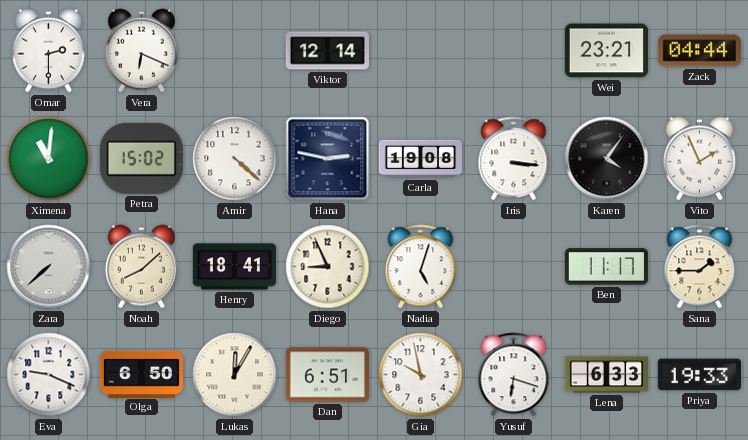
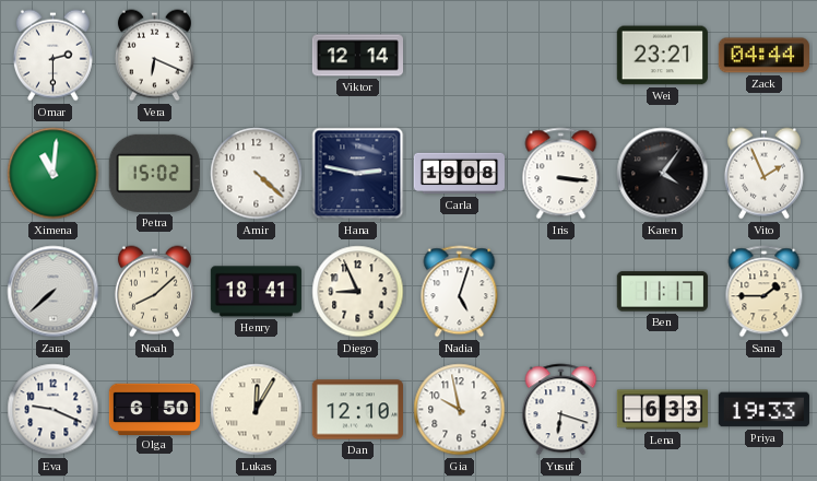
Dan: 6:51 -> 12:10 (357, 410)
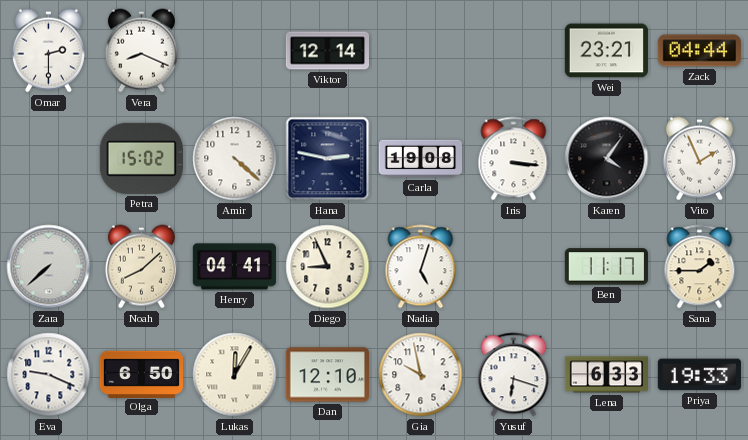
Vera: 6:19 -> 8:19 (141, 51)
Ximena: 11:01 -> none (54, 174)
Henry: 18:41 -> 04:41 (234, 267)
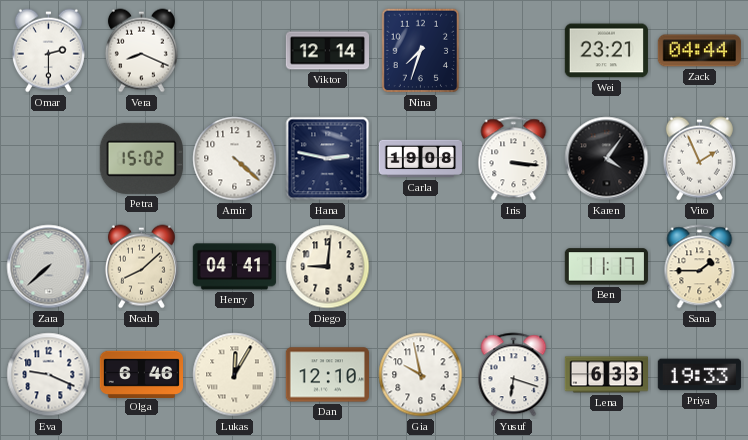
Nina: none -> 7:33 (421, 51)
Diego: 8:56 -> 9:01 (328, 267)
Nadia: 5:03 -> none (421, 267)
Olga: 6:50 -> 6:46 (141, 374)
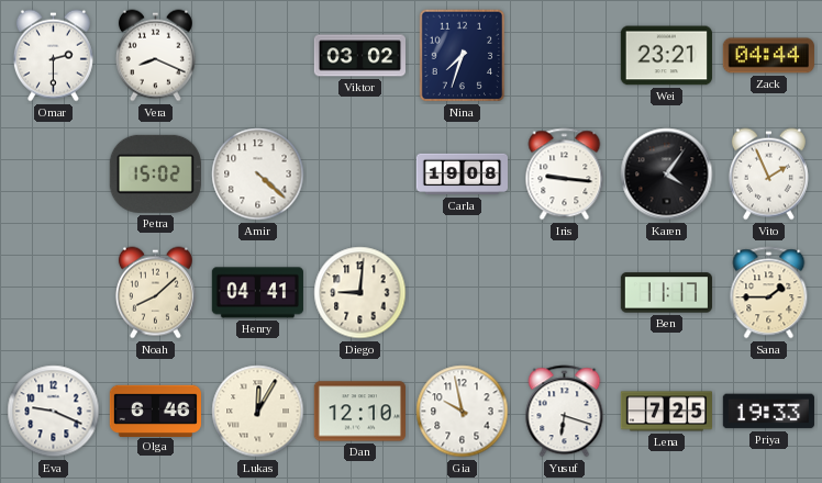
Viktor: 12:14 -> 03:02 (359, 56)
Hana: 2:47 -> none (328, 159)
Iris: 3:16 -> 9:16 (565, 175)
Zara: 7:38 -> none (49, 267)
Lena: 6:33 -> 7:25 (666, 412)
